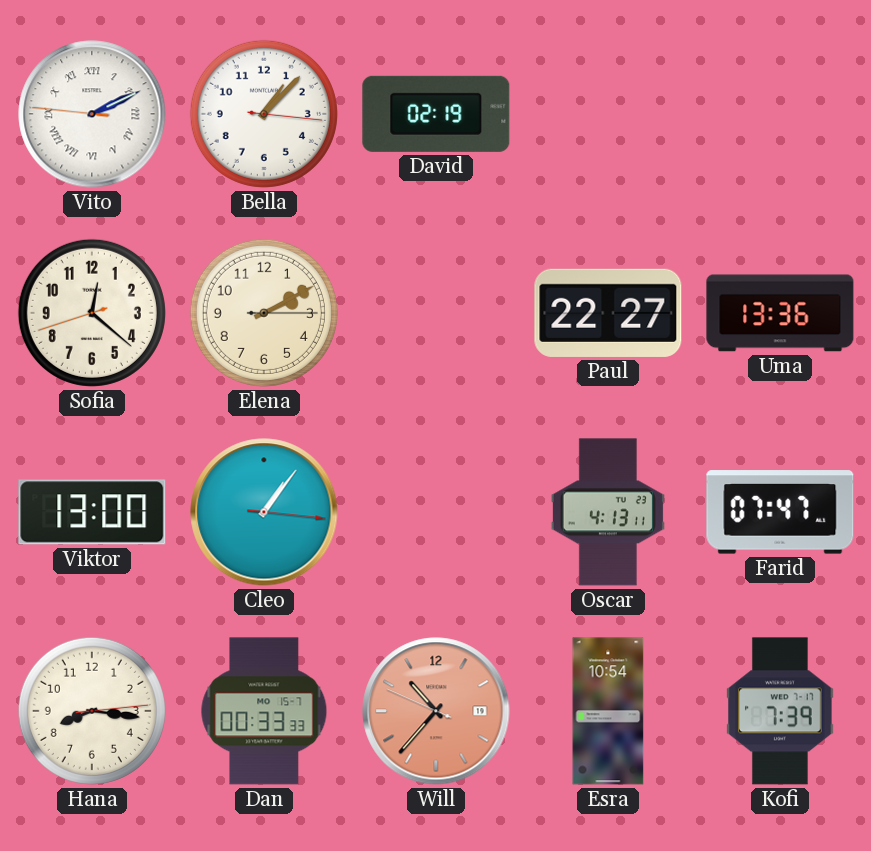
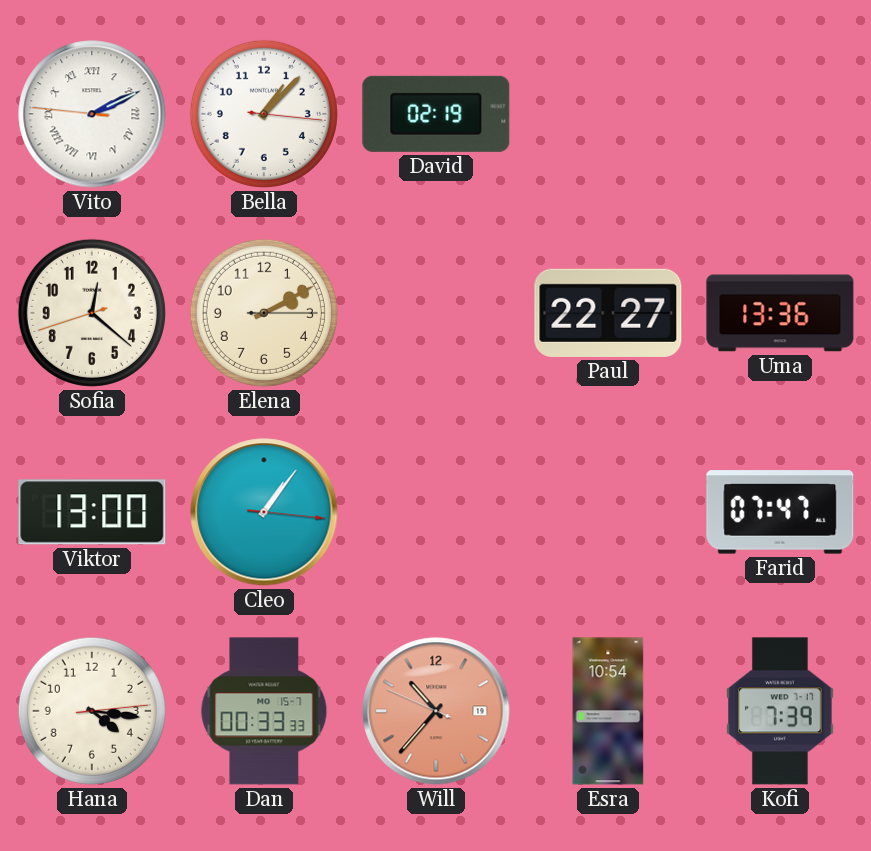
Oscar: 4:13 -> none (608, 512)
Hana: 8:16 -> 4:16 (92, 711)
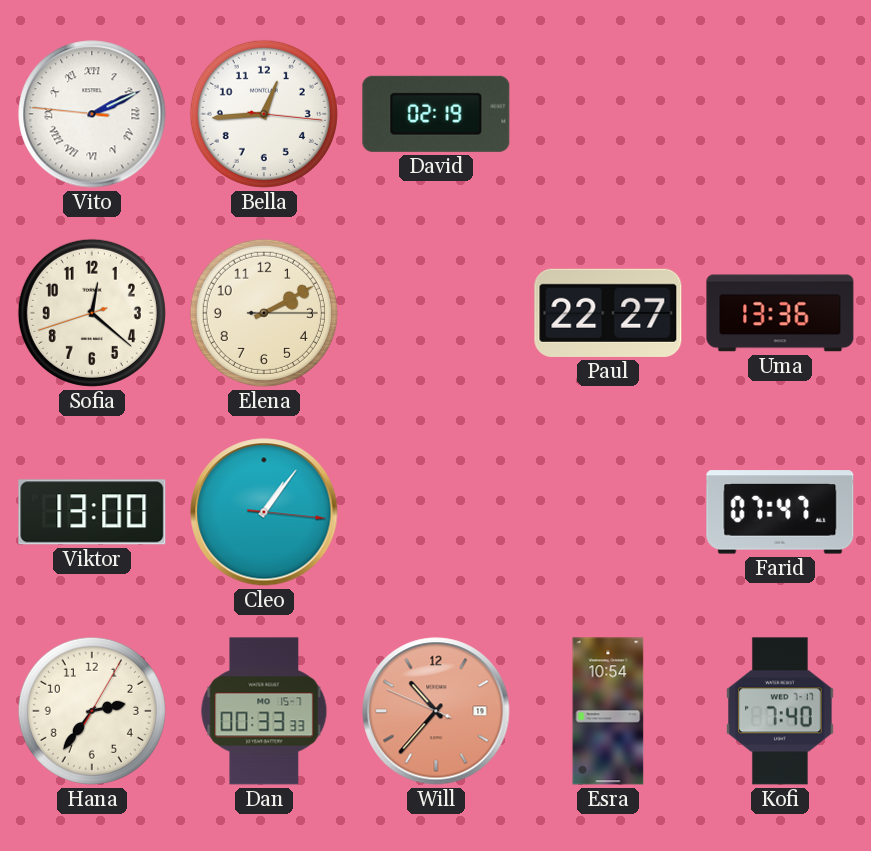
Bella: 1:07 -> 12:44 (264, 114)
Hana: 4:16 -> 2:36 (92, 711)
Kofi: 7:39 -> 7:40 (780, 711)
